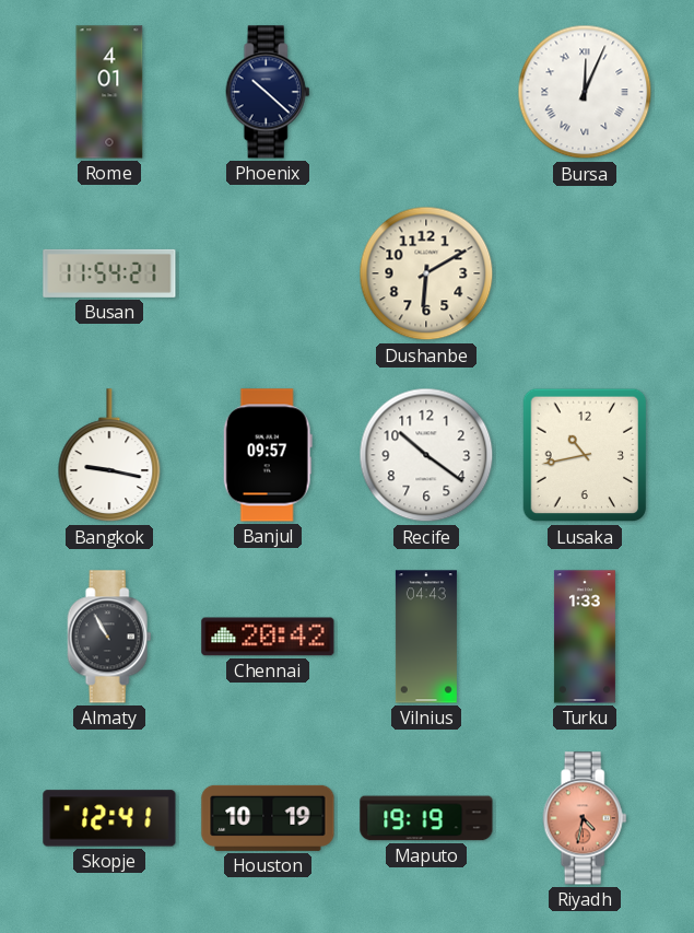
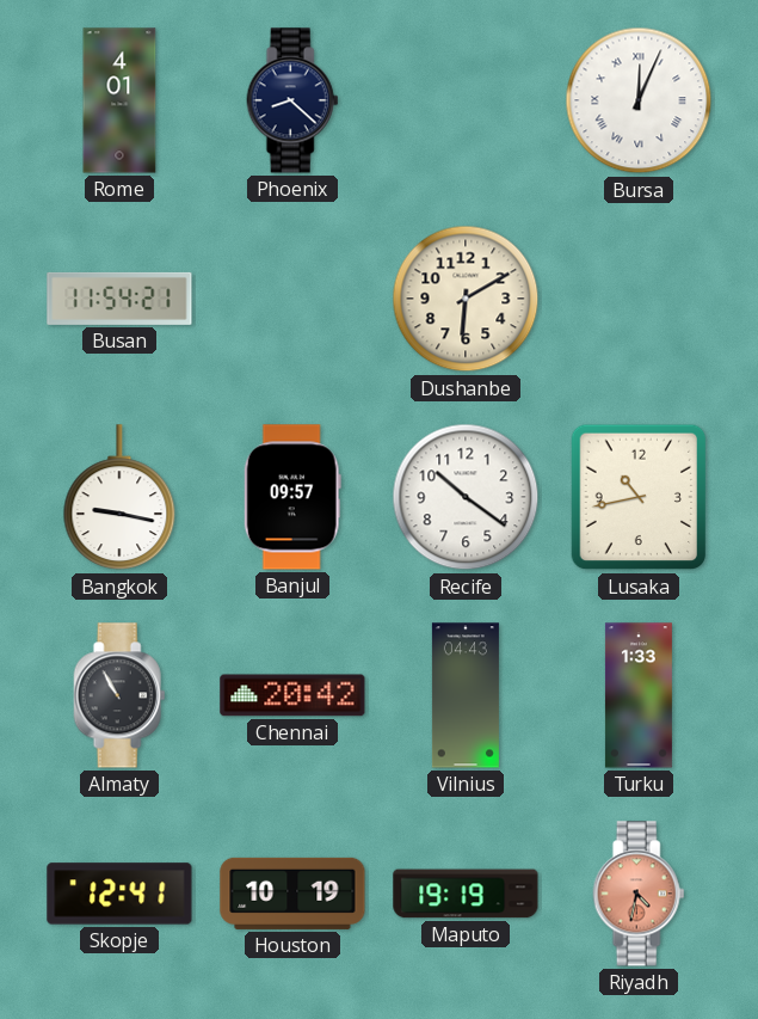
Phoenix: 10:22 -> 8:22 (292, 100)
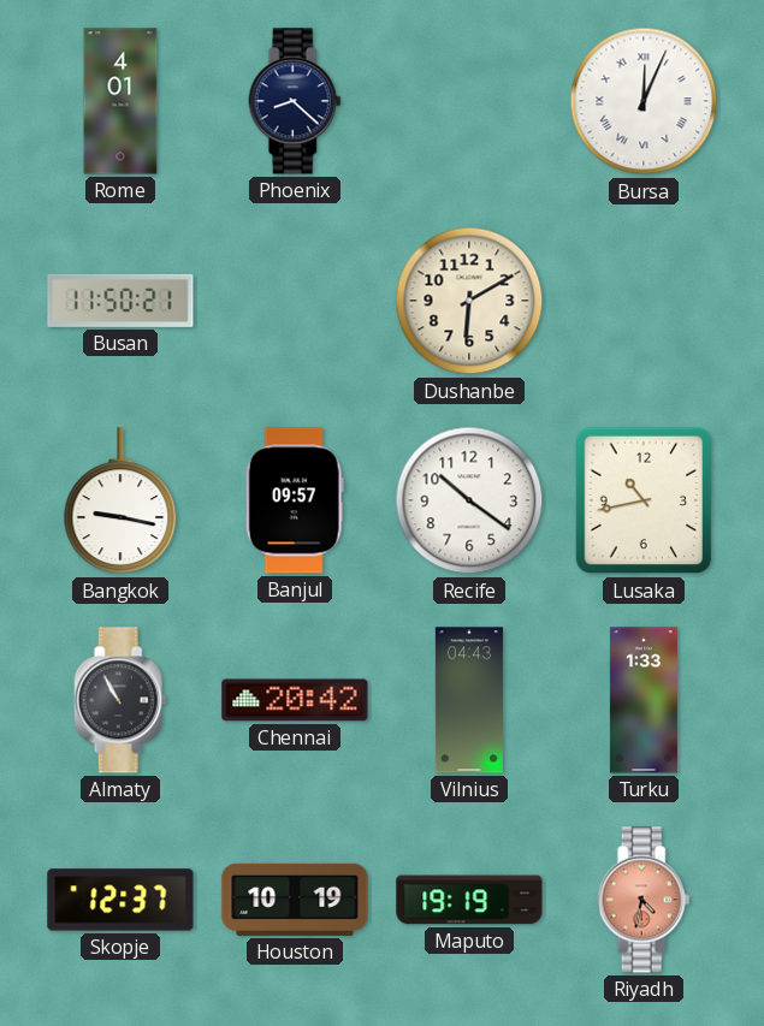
Busan: 11:54 -> 11:50 (120, 301)
Skopje: 12:41 -> 12:37 (120, 900)
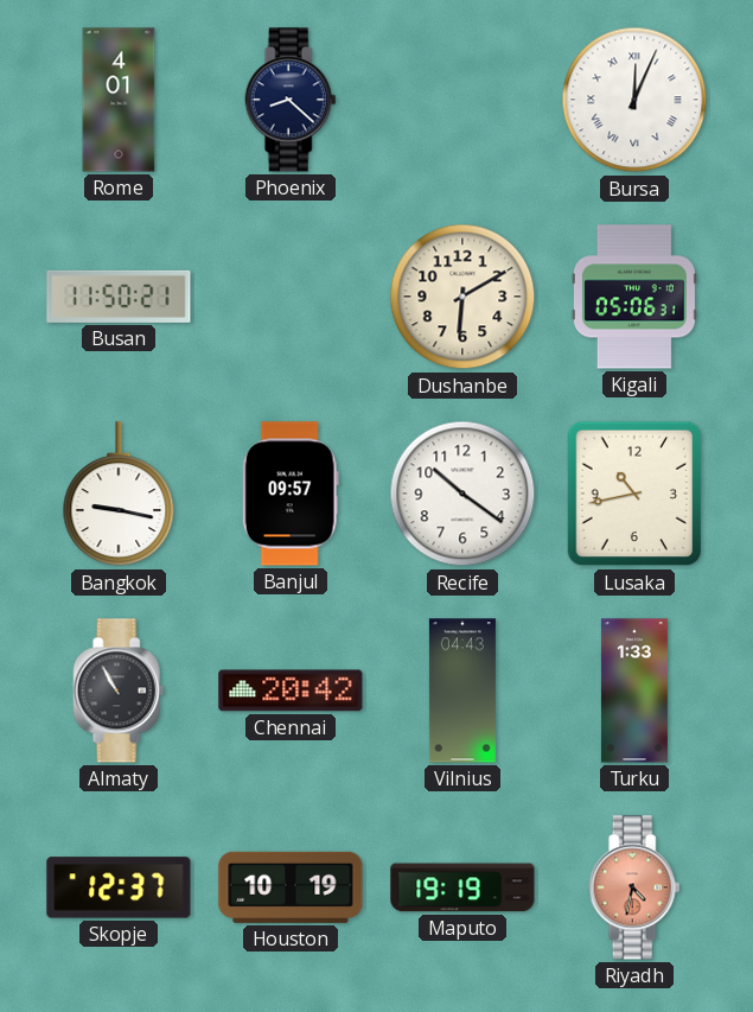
Kigali: none -> 05:06 (634, 297)
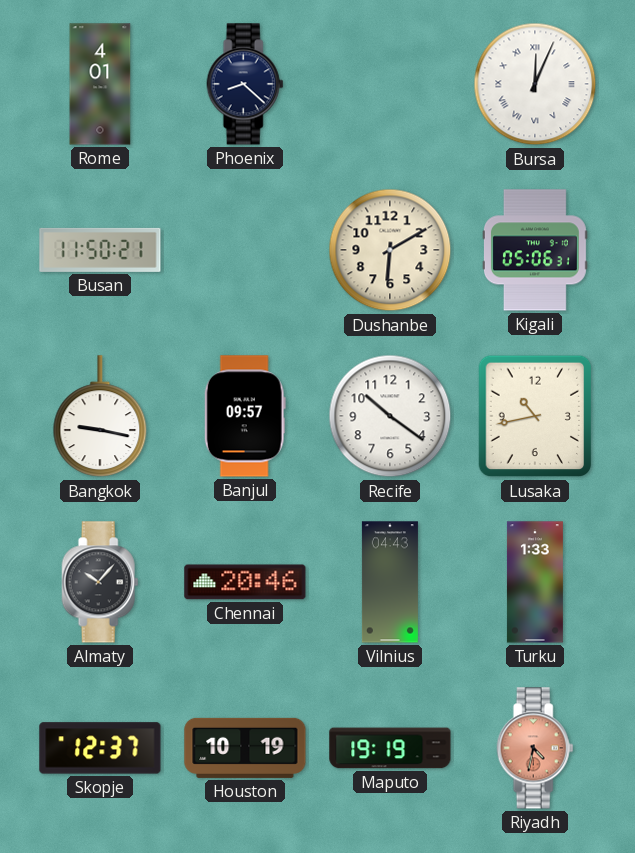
Almaty: 10:55 -> 10:07 (100, 582)
Chennai: 20:42 -> 20:46 (245, 582)
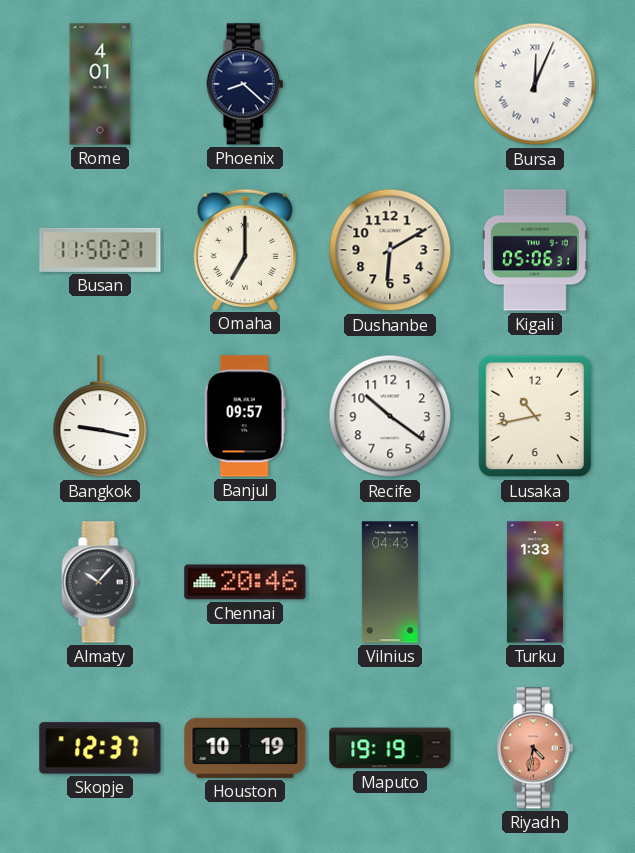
Omaha: none -> 7:00 (245, 249)
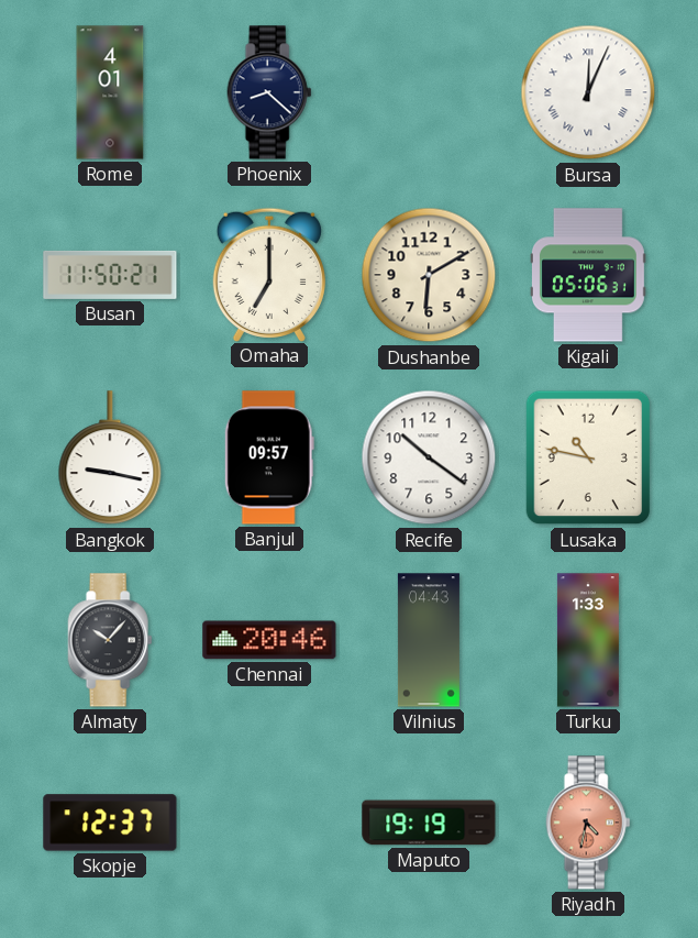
Lusaka: 10:43 -> 10:47 (588, 457)
Houston: 10:19 -> none (245, 748)
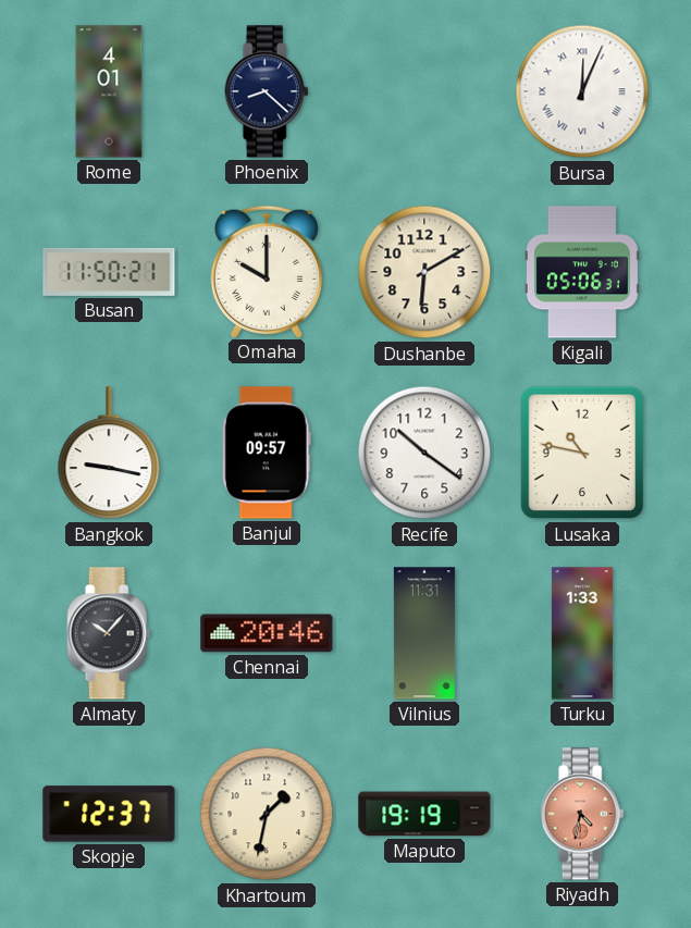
Omaha: 7:00 -> 10:00 (267, 271)
Vilnius: 04:43 -> 11:31 (424, 633)
Khartoum: none -> 1:32 (267, 814)
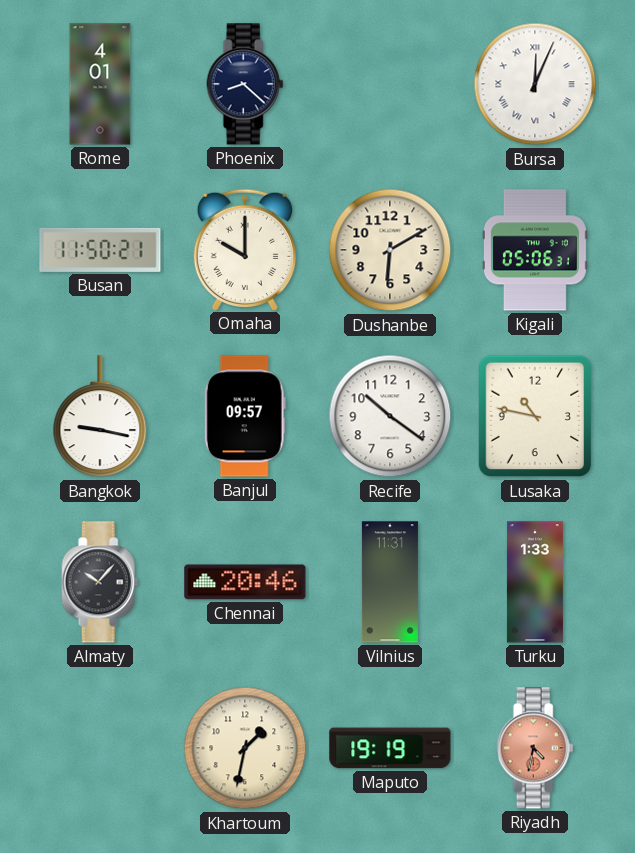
Skopje: 12:37 -> none (109, 814)
